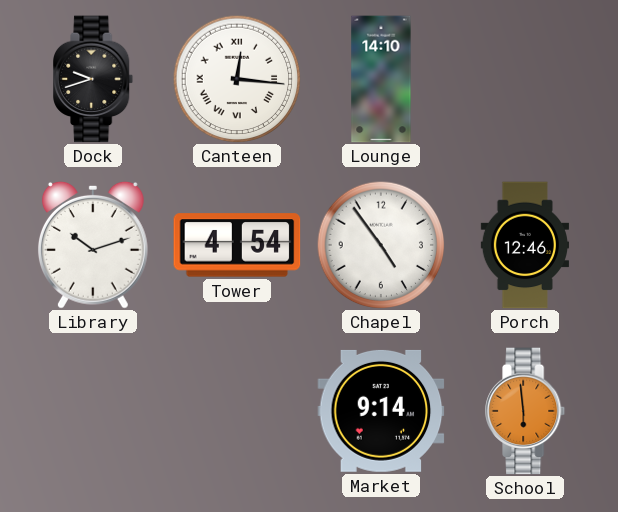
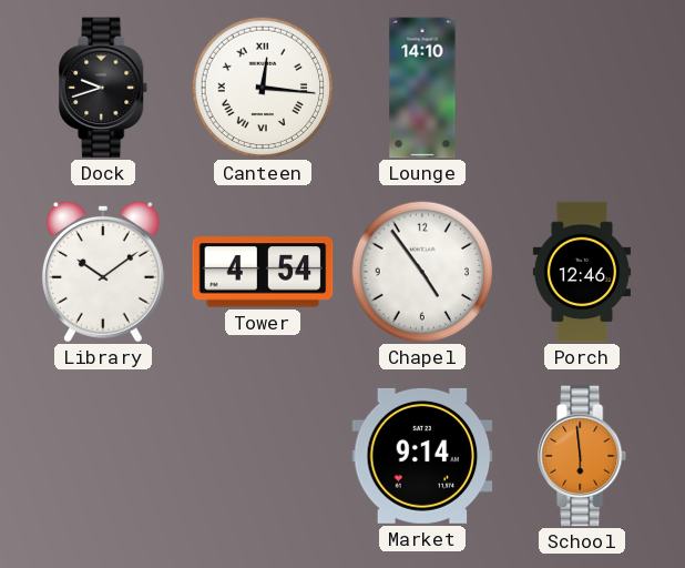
Library: 10:12 -> 10:09 (103, 272)
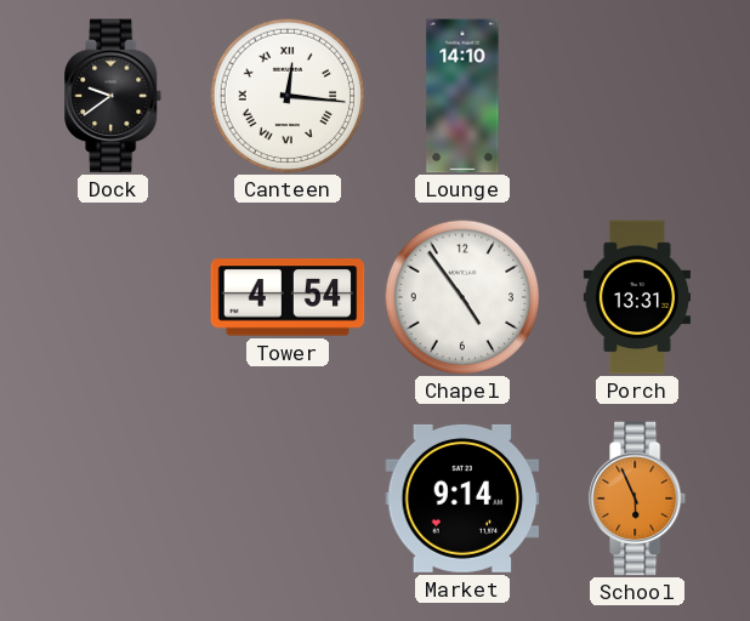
Dock: 9:42 -> 9:39 (114, 96)
Library: 10:09 -> none (103, 272)
Porch: 12:46 -> 13:31 (636, 297)
School: 5:59 -> 5:56 (638, 498)
